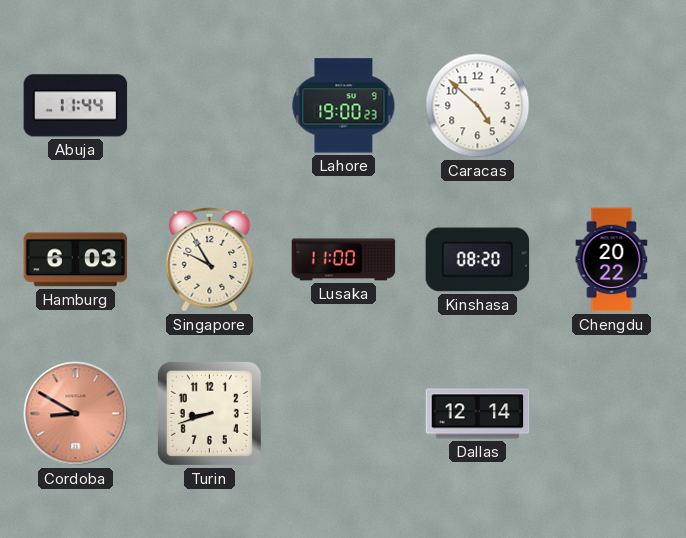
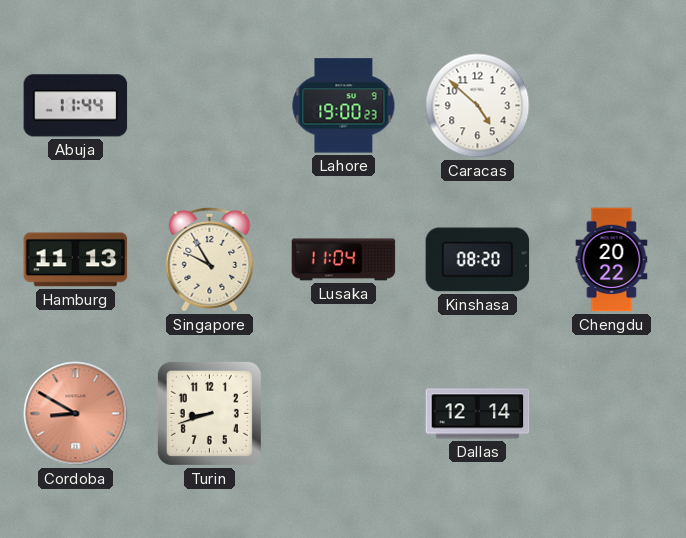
Hamburg: 6:03 -> 11:13 (76, 260)
Lusaka: 11:00 -> 11:04 (344, 260)
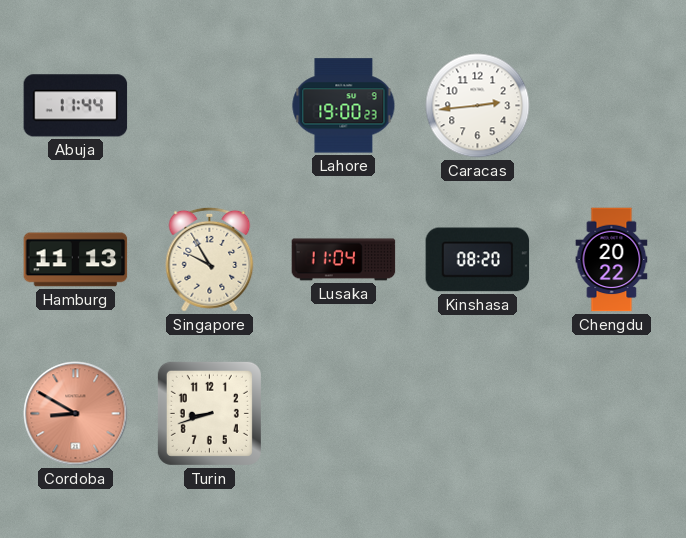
Caracas: 4:52 -> 2:44 (478, 106)
Dallas: 12:14 -> none (478, 414)
